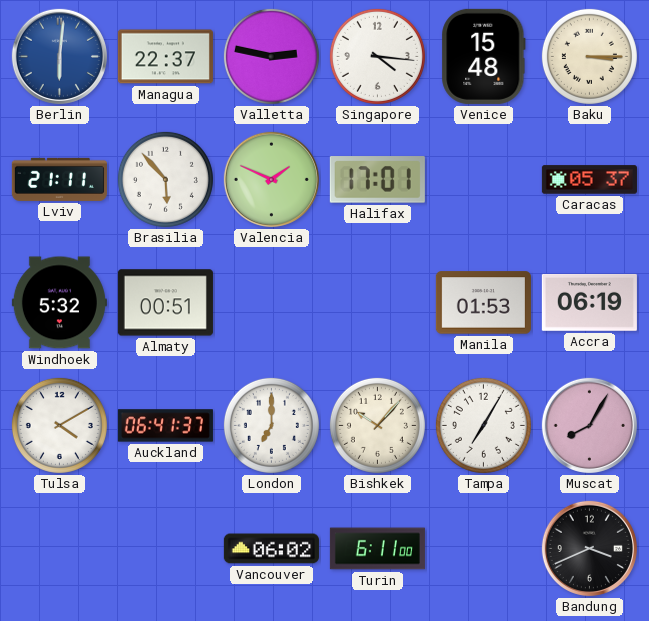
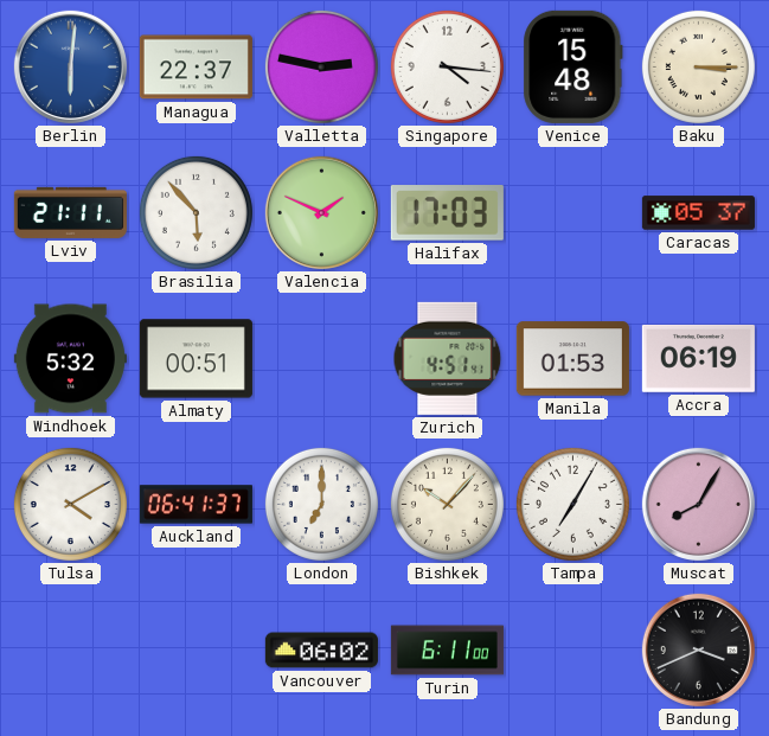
Halifax: 17:01 -> 17:03 (447, 213)
Zurich: none -> 4:51 (448, 358)
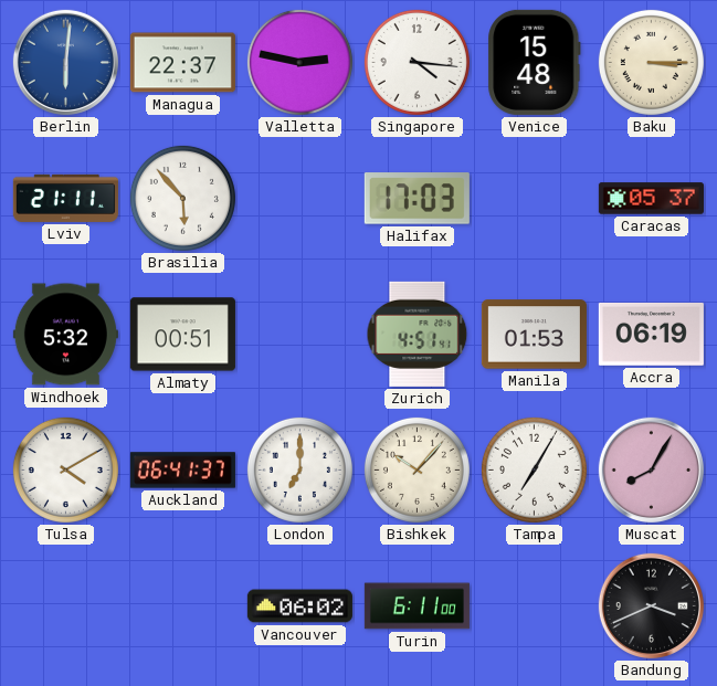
Valencia: 1:49 -> none (321, 212)
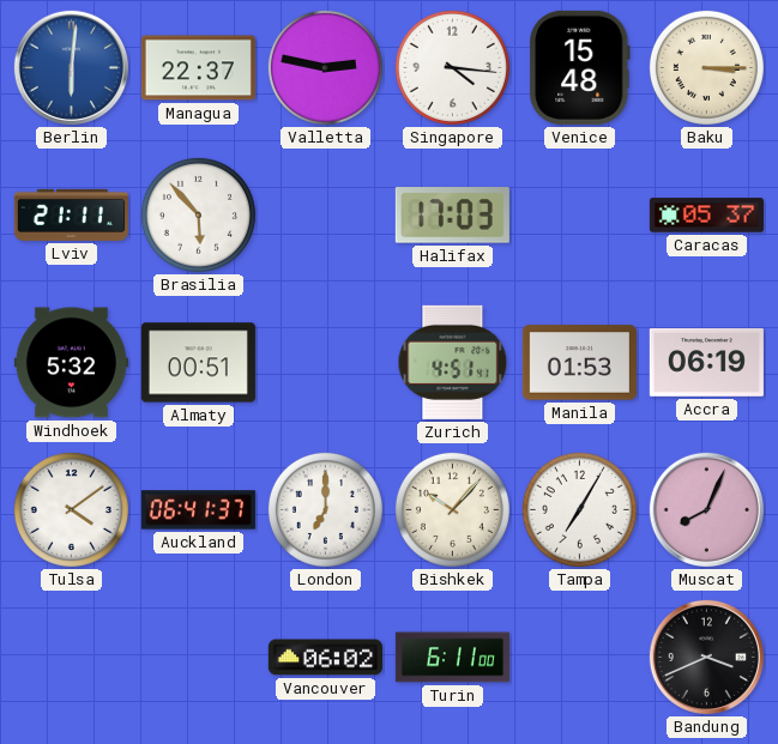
Tulsa: 4:10 -> 4:09 (71, 509)
Muscat: 8:05 -> 8:04 (706, 509)
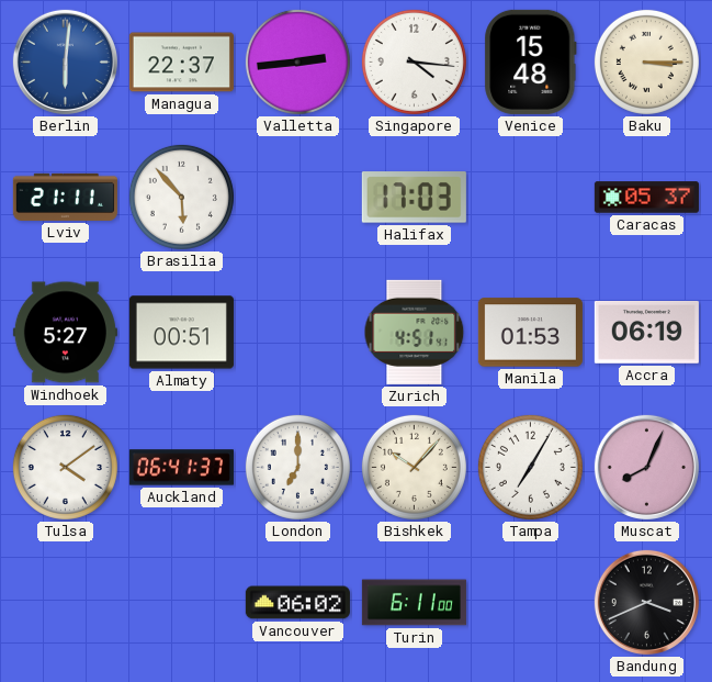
Valletta: 2:47 -> 2:44 (297, 62)
Windhoek: 5:32 -> 5:27 (65, 333)
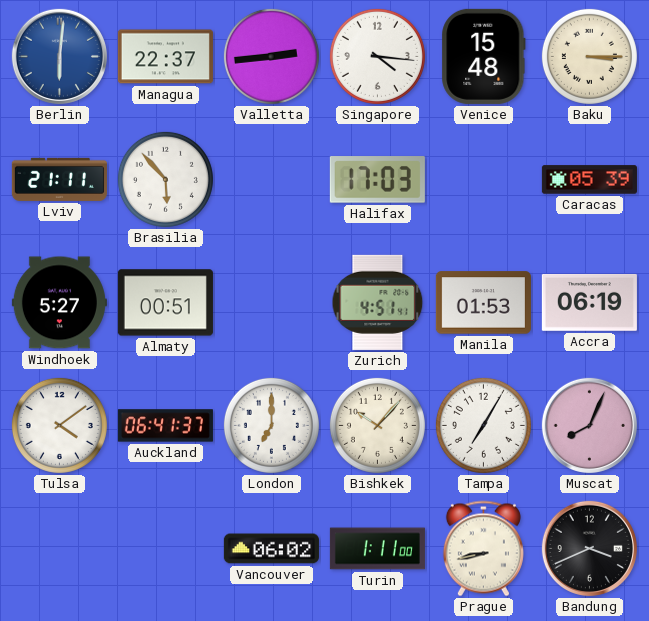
Caracas: 05:37 -> 05:39 (589, 180)
Turin: 6:11 -> 1:11 (377, 549)
Prague: none -> 8:43 (483, 549)
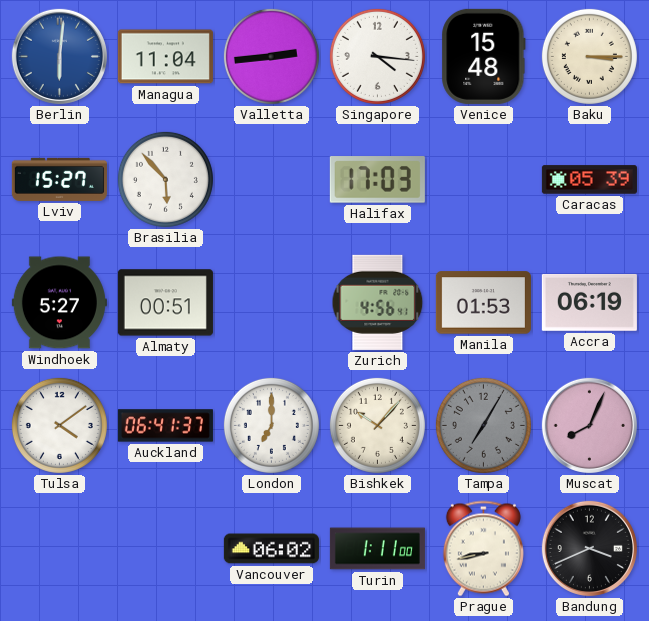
Managua: 22:37 -> 11:04 (165, 57)
Lviv: 21:11 -> 15:27 (59, 179)
Zurich: 4:51 -> 4:56 (378, 302)
Tampa dial: white -> grey (483, 425)
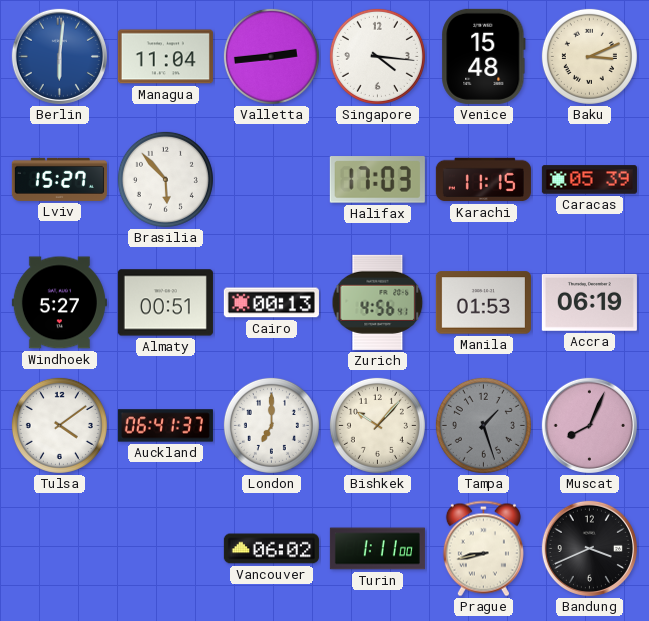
Baku: 3:15 -> 3:11 (589, 56)
Karachi: none -> 11:15 (483, 180)
Cairo: none -> 00:13 (271, 303)
Tampa: 7:05 -> 1:27 (483, 425)
